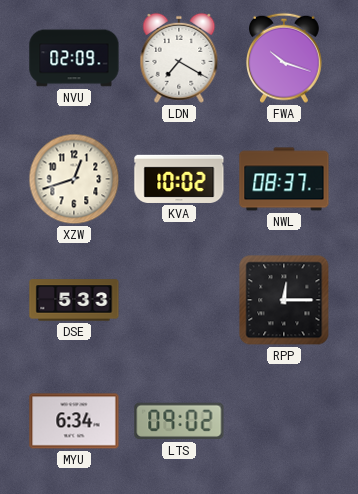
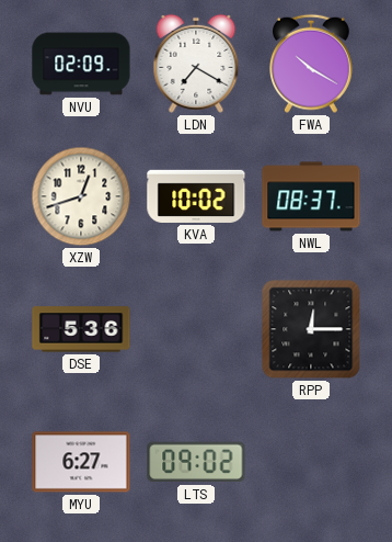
FWA: 10:18 -> 10:20 (312, 64)
DSE: 5:33 -> 5:36 (81, 329)
MYU: 6:34 -> 6:27 (81, 462)
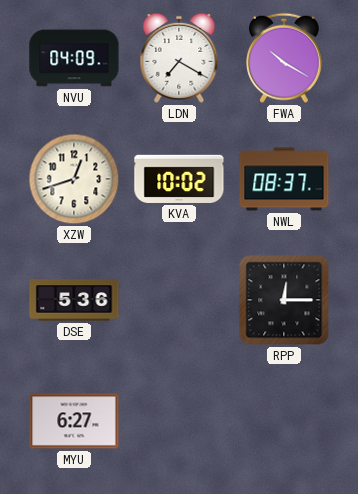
NVU: 02:09 -> 04:09 (74, 58)
LTS: 09:02 -> none (196, 462)
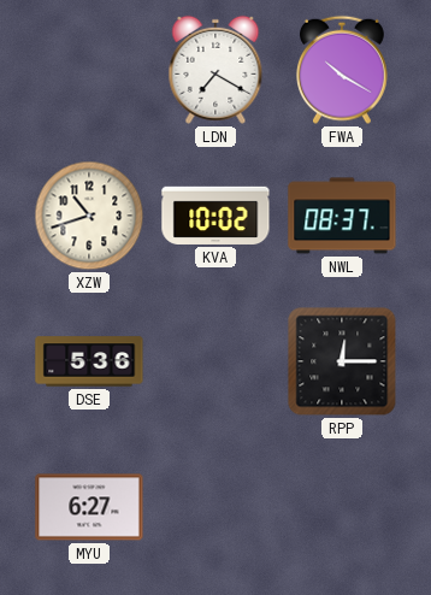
NVU: 04:09 -> none (74, 58)
XZW: 12:42 -> 10:42 (89, 216)
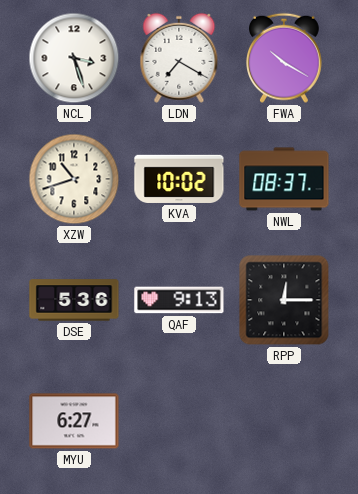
NCL: none -> 3:27 (74, 58)
QAF: none -> 9:13 (179, 300)
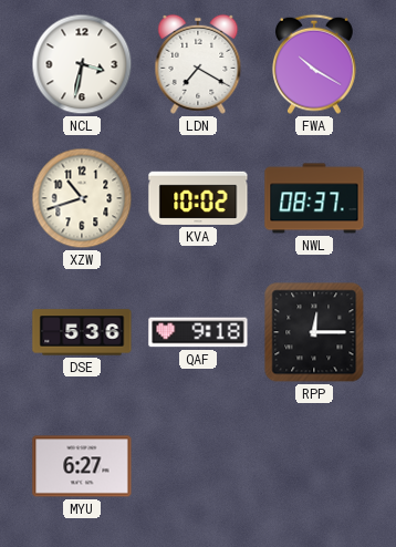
NCL: 3:27 -> 3:32 (82, 64)
QAF: 9:13 -> 9:18 (198, 332)
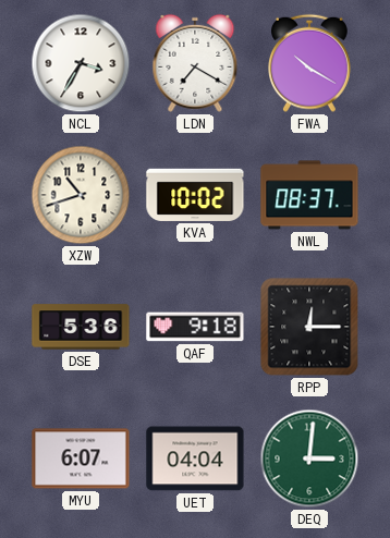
NCL: 3:32 -> 3:35 (81, 63)
MYU: 6:27 -> 6:07 (81, 458)
UET: none -> 04:04 (195, 458)
DEQ: none -> 3:01 (309, 458)
